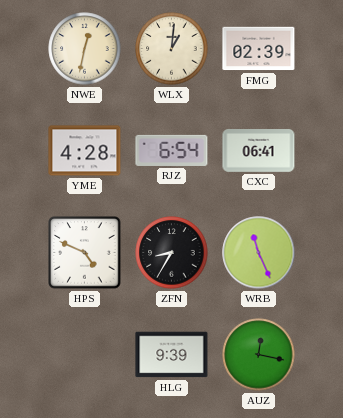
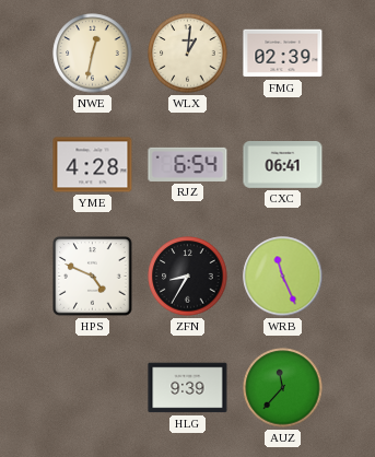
AUZ: 12:17 -> 11:37 (283, 388)
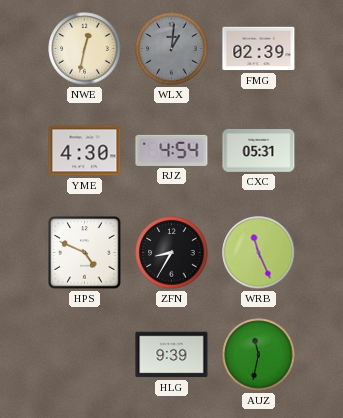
WLX dial: cream -> grey (172, 49)
YME: 4:28 -> 4:30 (85, 151)
RJZ: 6:54 -> 4:54 (172, 150)
CXC: 06:41 -> 05:31 (259, 151)
AUZ: 11:37 -> 11:32 (259, 355)
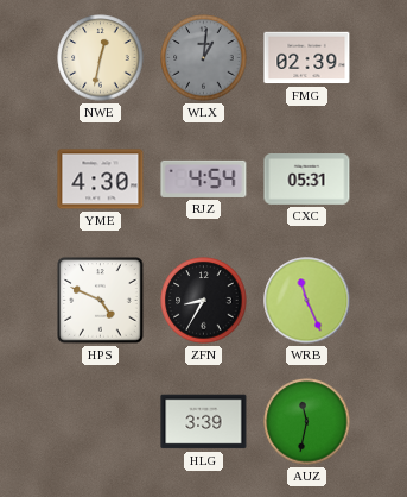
HLG: 9:39 -> 3:39 (204, 422)
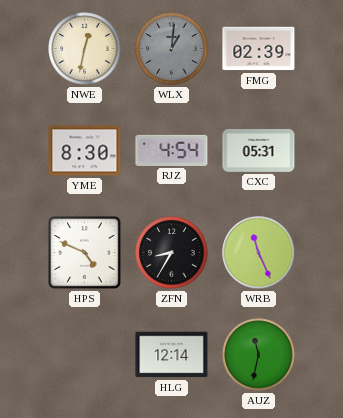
YME: 4:30 -> 8:30 (85, 151)
HLG: 3:39 -> 12:14 (172, 355)
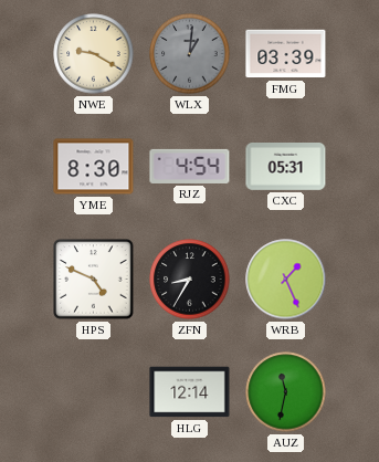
NWE: 12:32 -> 9:20 (94, 54)
FMG: 02:39 -> 03:39 (286, 54)
WRB: 11:26 -> 1:26 (286, 280)
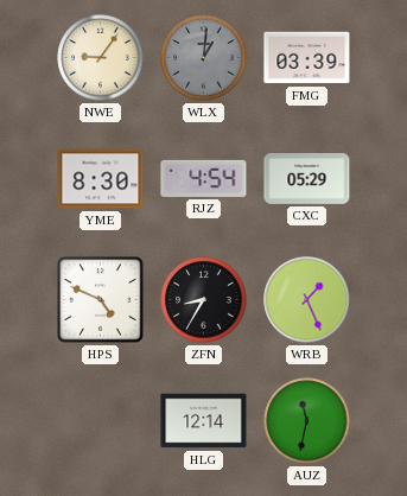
NWE: 9:20 -> 9:06 (101, 58)
CXC: 05:31 -> 05:29 (307, 179)
